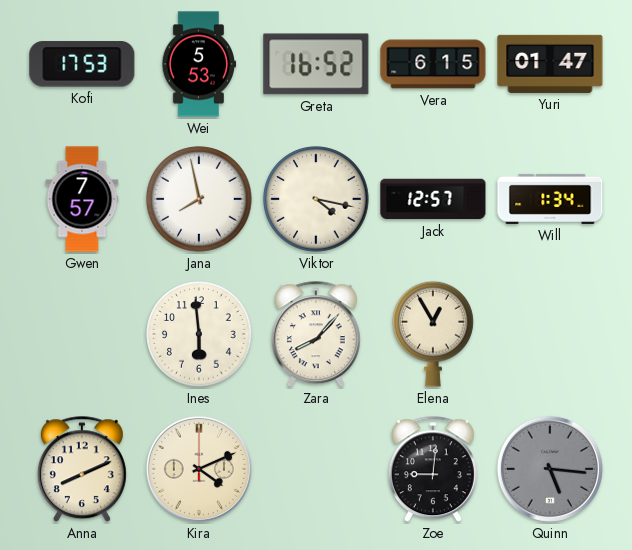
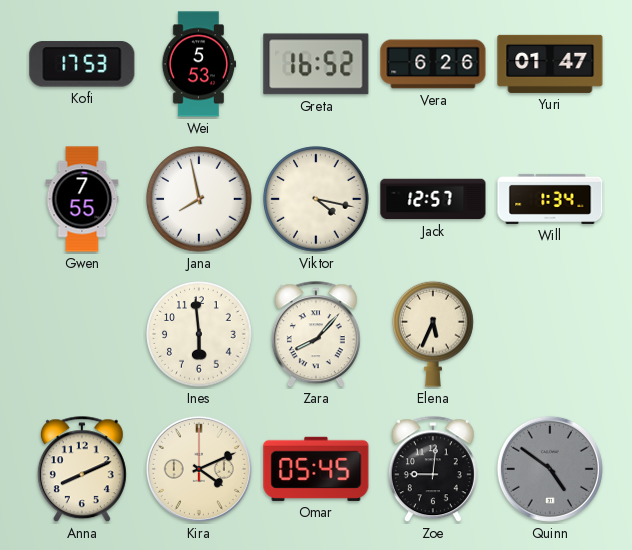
Vera: 6:15 -> 6:26 (433, 64)
Gwen: 7:57 -> 7:55 (82, 199)
Elena: 12:55 -> 5:34 (433, 334)
Omar: none -> 05:45 (316, 469)
Quinn: 5:16 -> 4:51 (550, 469)
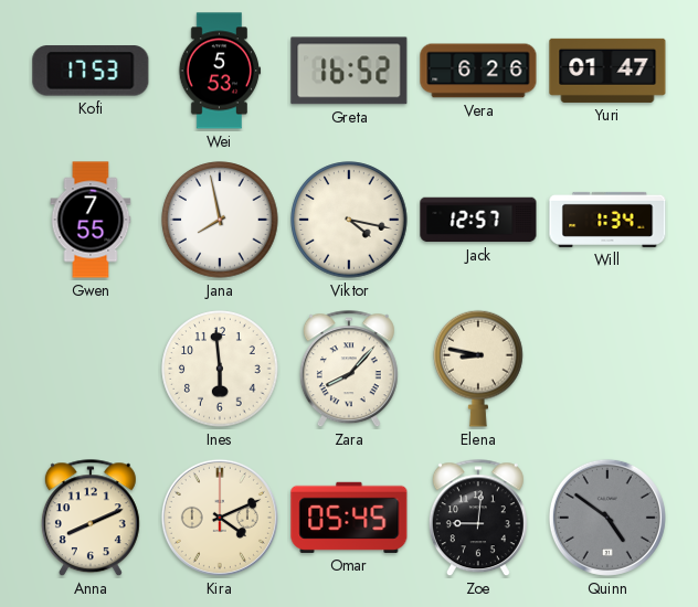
Elena: 5:34 -> 8:47 (478, 369)
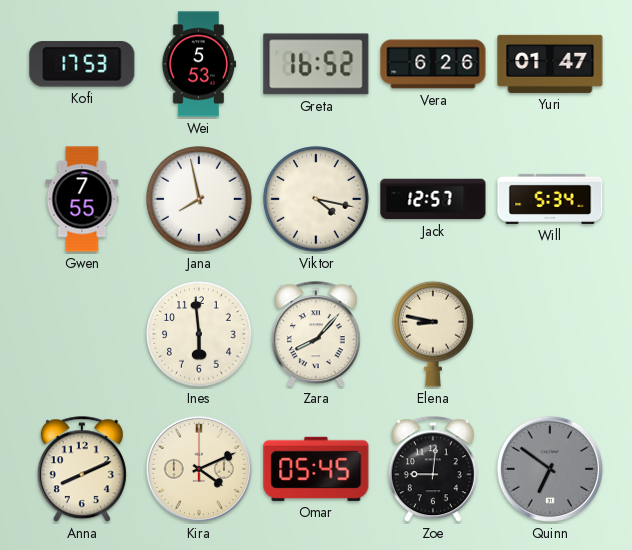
Will: 1:34 -> 5:34 (550, 199)
Quinn: 4:51 -> 6:51 (550, 469)
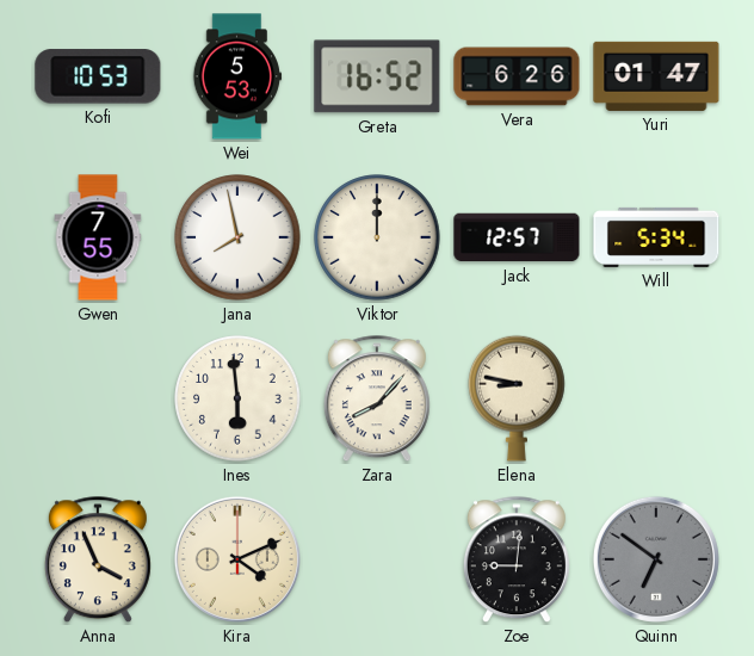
Kofi: 17:53 -> 10:53 (98, 76)
Viktor: 4:17 -> 12:00 (377, 237)
Anna: 8:11 -> 3:56 (98, 561)
Omar: 05:45 -> none (316, 469)
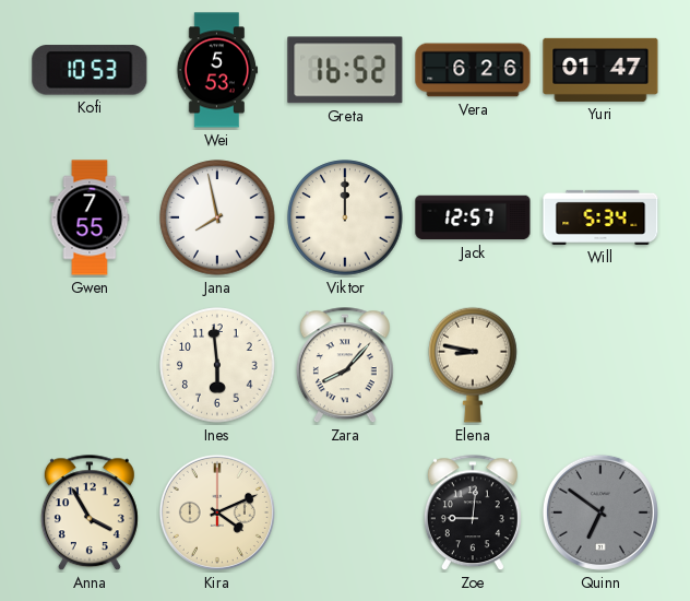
Anna: 3:56 -> 3:55 (90, 514)
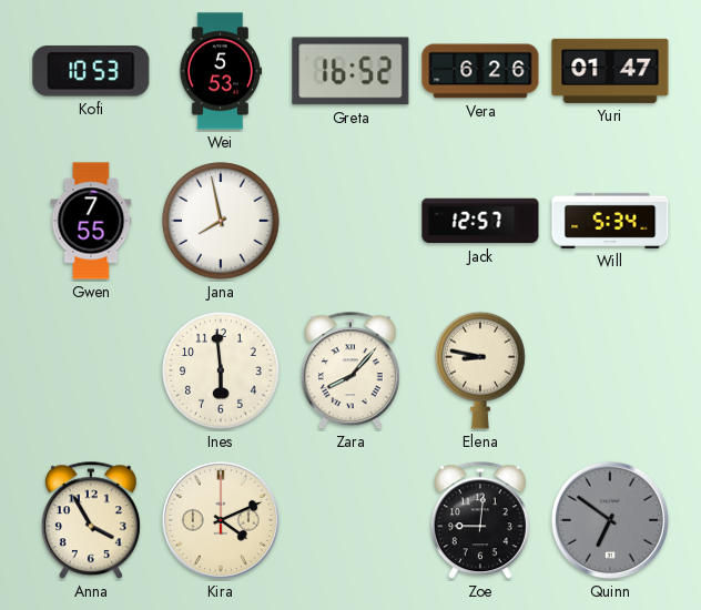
Viktor: 12:00 -> none (345, 217)
